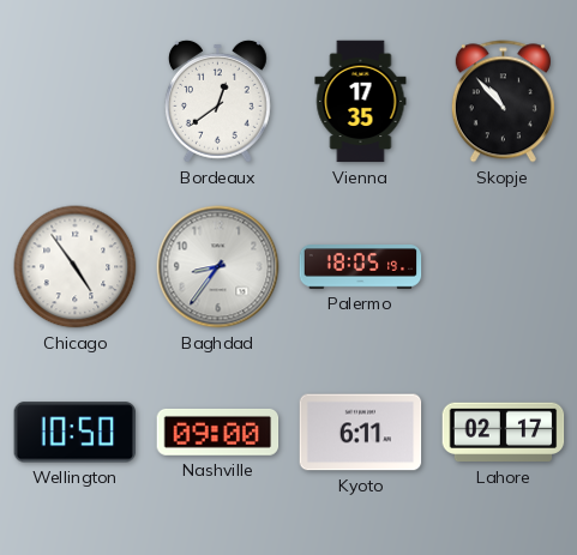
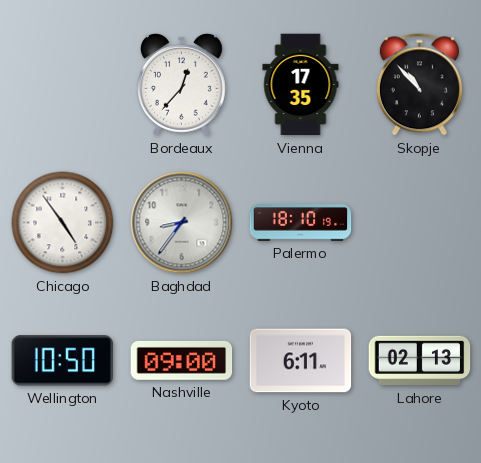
Bordeaux: 12:39 -> 12:37 (181, 84)
Palermo: 18:05 -> 18:10 (301, 223)
Lahore: 02:17 -> 02:13 (420, 361)
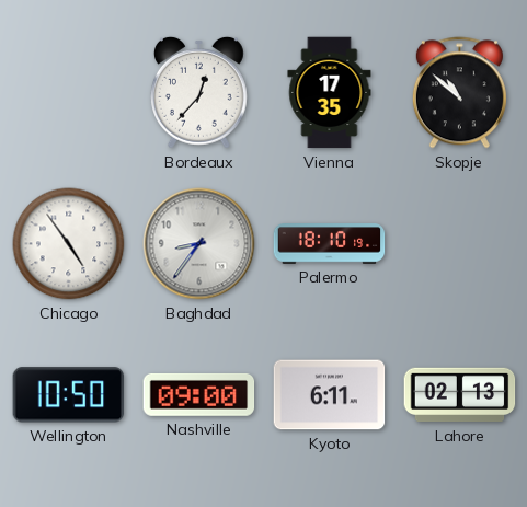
Skopje: 10:53 -> 10:52 (459, 93)
